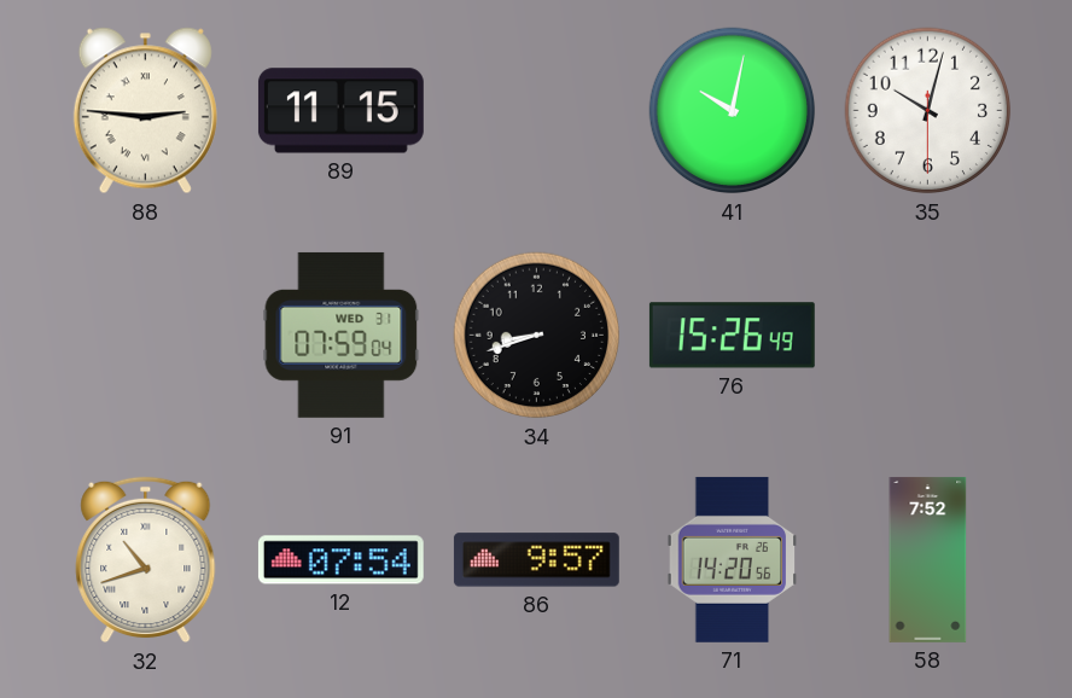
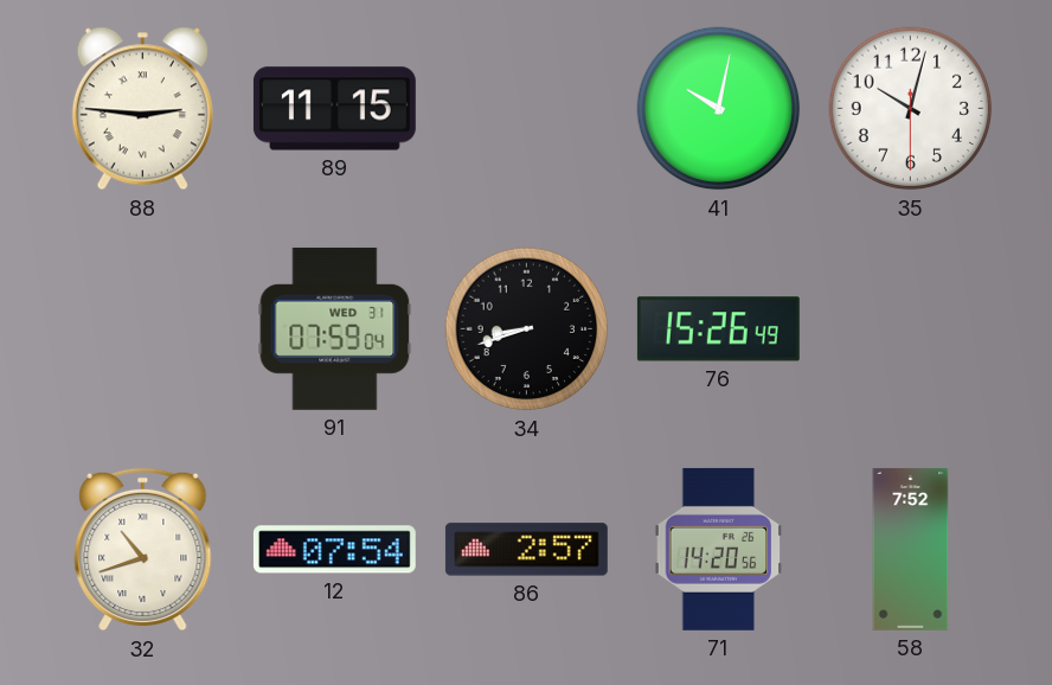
86: 9:57 -> 2:57 (526, 550)
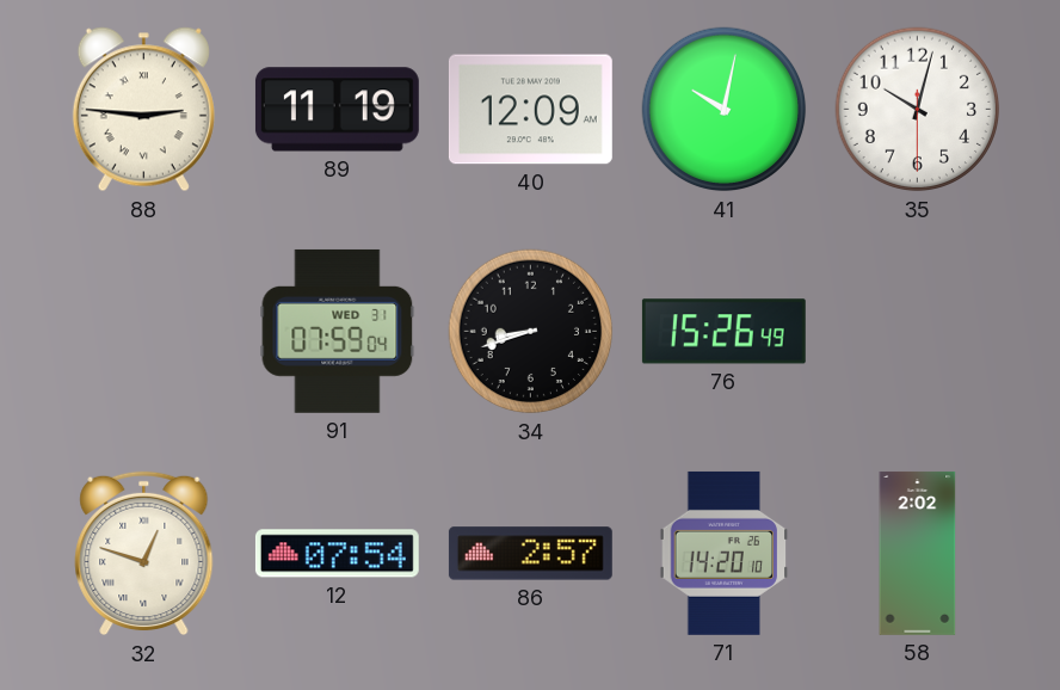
89: 11:15 -> 11:19 (337, 110)
40: none -> 12:09 (530, 110)
32: 10:42 -> 12:48 (144, 554)
71: 14:20:56 -> 14:20:10 (725, 553)
58: 7:52 -> 2:02 (918, 553)
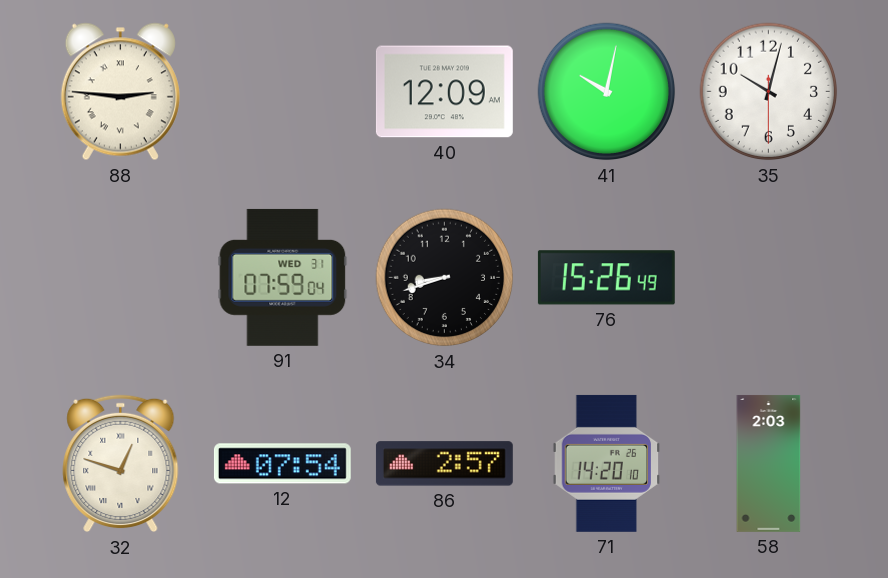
89: 11:19 -> none (337, 110)
58: 2:02 -> 2:03 (769, 463)
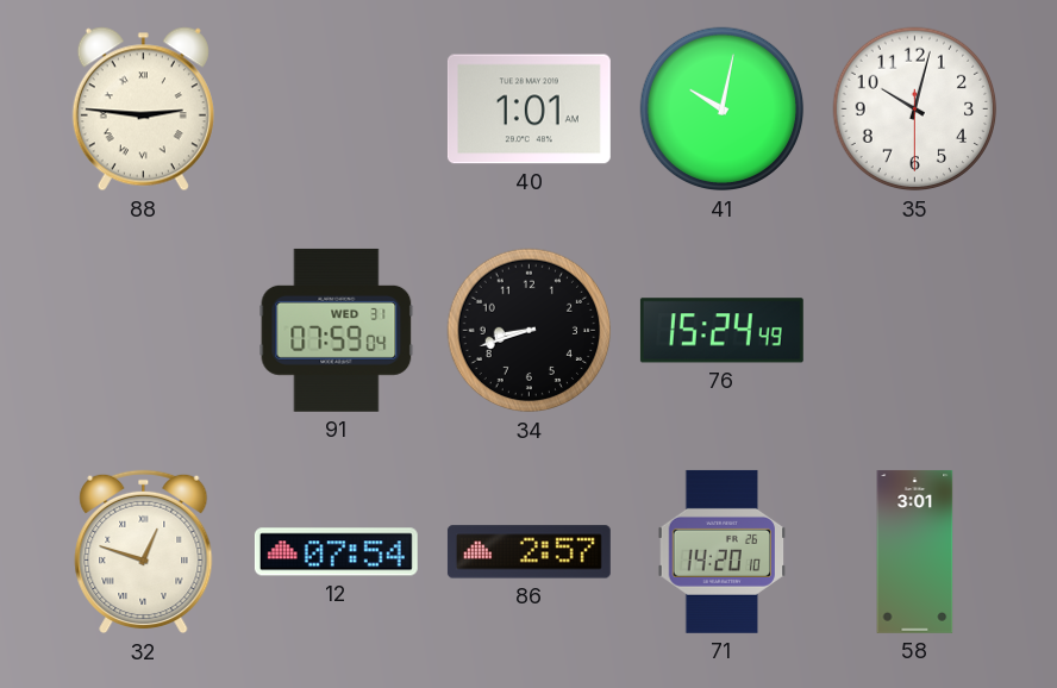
40: 12:09 -> 1:01 (528, 110)
76: 15:26 -> 15:24 (721, 331)
58: 2:03 -> 3:01 (915, 551)
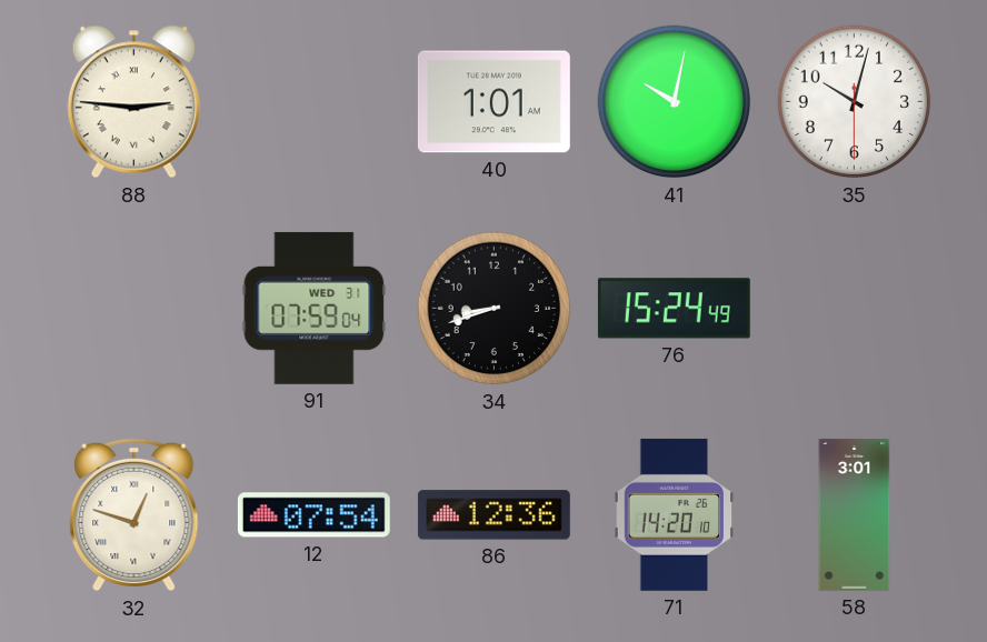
86: 2:57 -> 12:36 (493, 515)
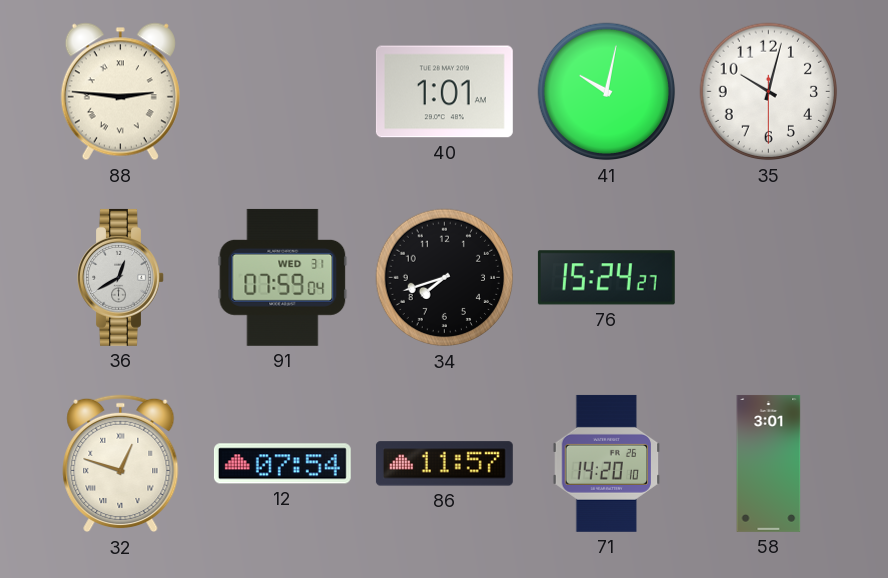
36: none -> 12:40 (121, 277)
34: 8:42 -> 7:42 (445, 278)
76: 15:24:49 -> 15:24:27 (606, 278)
86: 12:36 -> 11:57 (444, 464)
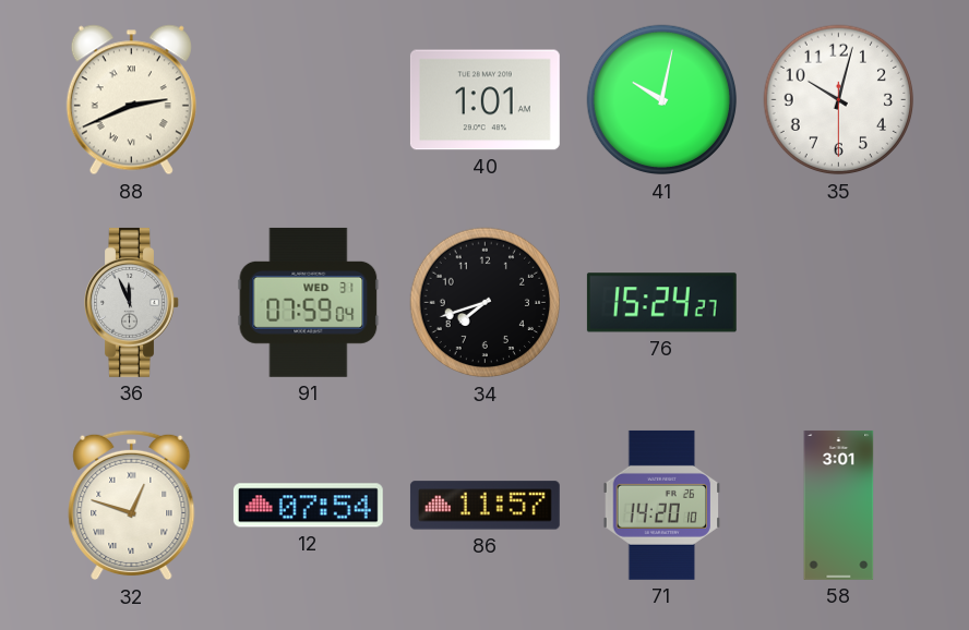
88: 2:46 -> 2:41 (131, 100)
36: 12:40 -> 11:56 (132, 302)
